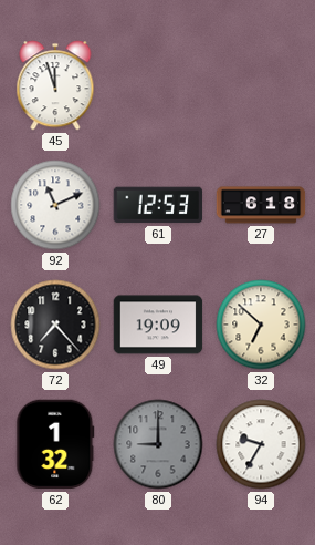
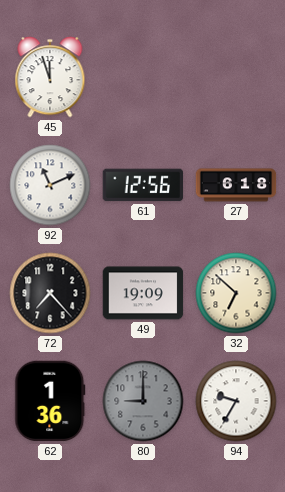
61: 12:53 -> 12:56 (143, 185)
62: 1:32 -> 1:36 (50, 401)
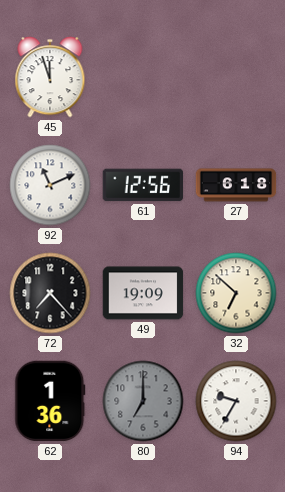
80: 9:00 -> 7:00 (143, 401)
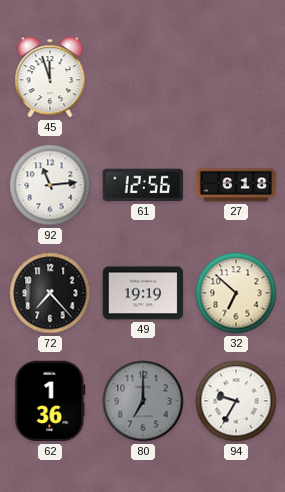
92: 11:11 -> 11:14 (50, 185)
49: 19:09 -> 19:19 (143, 293)
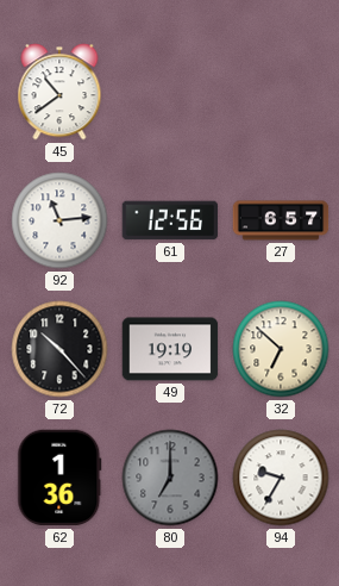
45: 11:57 -> 10:39 (59, 92)
27: 6:18 -> 6:57 (281, 220)
72: 7:23 -> 10:23 (59, 349)
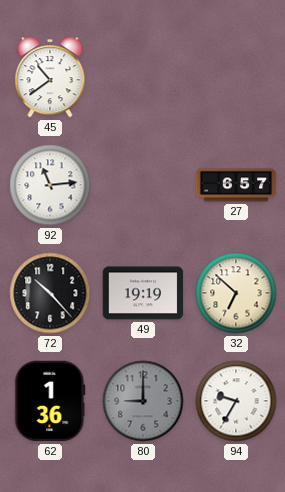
61: 12:56 -> none (170, 220)
80: 7:00 -> 9:00 (143, 401)
